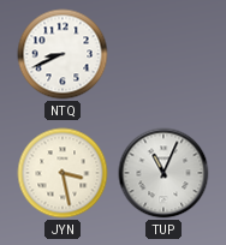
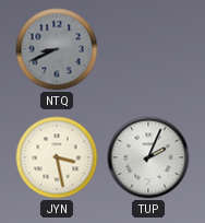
NTQ dial: white -> grey (57, 49)
TUP: 11:04 -> 2:04 (148, 157)
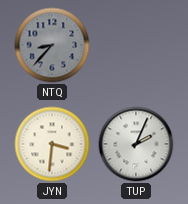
NTQ: 8:41 -> 8:37 (52, 45)
JYN: 3:28 -> 3:31 (52, 144)
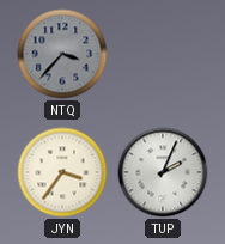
NTQ: 8:37 -> 3:37 (62, 54)
JYN: 3:31 -> 3:36 (62, 172)
